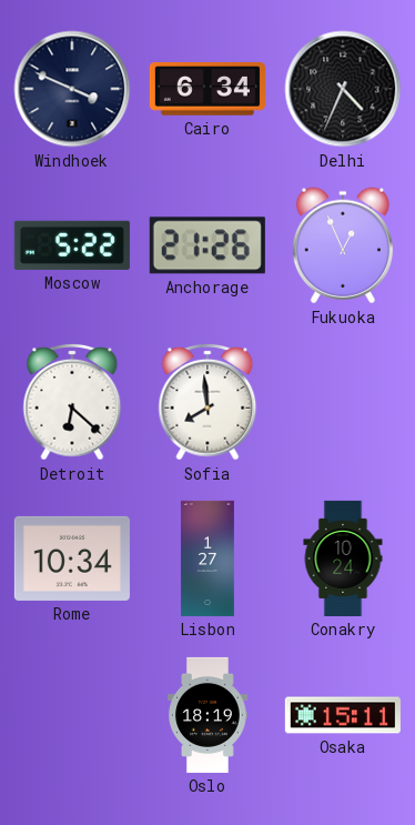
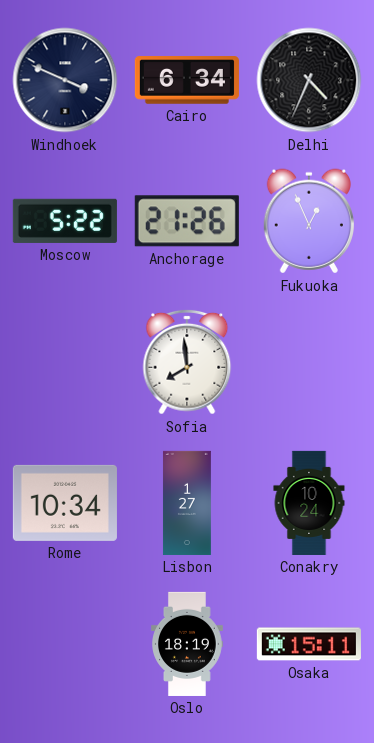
Detroit: 6:22 -> none (72, 402)
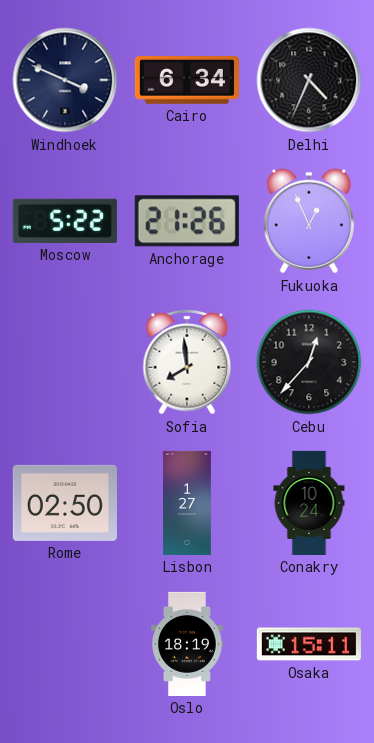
Cebu: none -> 12:37 (309, 362)
Rome: 10:34 -> 02:50 (65, 503)
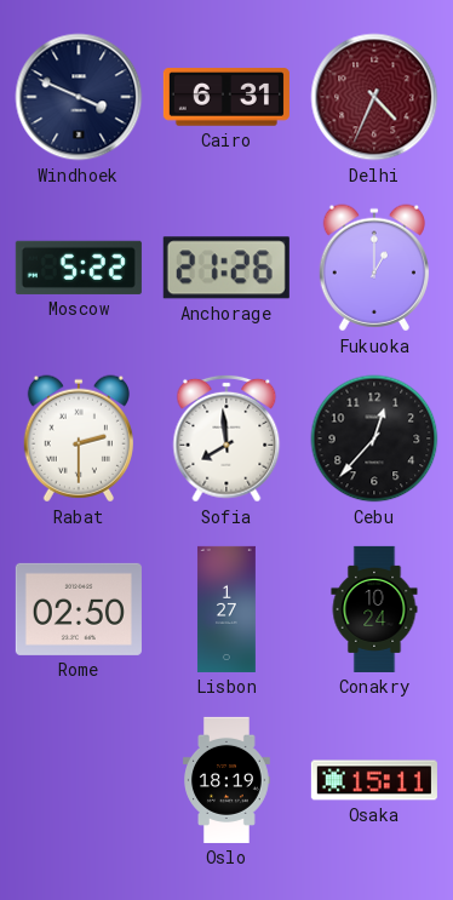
Cairo: 6:34 -> 6:31 (226, 97)
Delhi dial: black -> burgundy (374, 97)
Fukuoka: 12:56 -> 1:00 (374, 268)
Rabat: none -> 2:30 (79, 438)
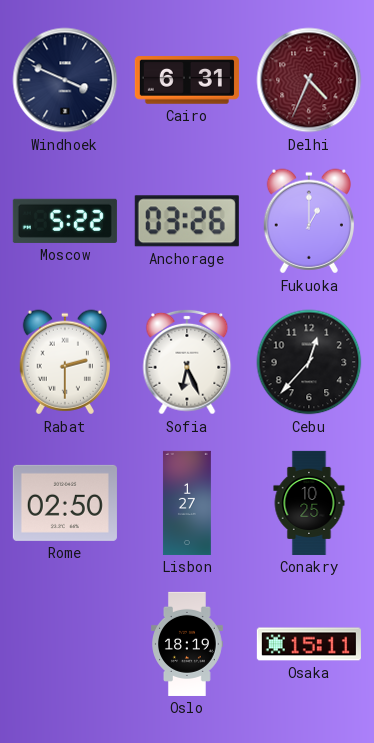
Anchorage: 21:26 -> 03:26 (187, 221)
Sofia: 7:59 -> 6:26 (187, 362)
Conakry: 10:24 -> 10:25 (309, 503)
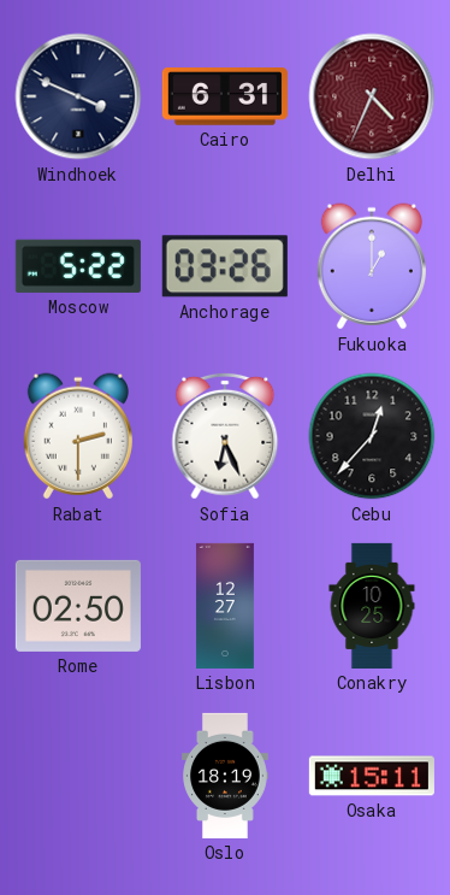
Lisbon: 1:27 -> 12:27 (225, 606)
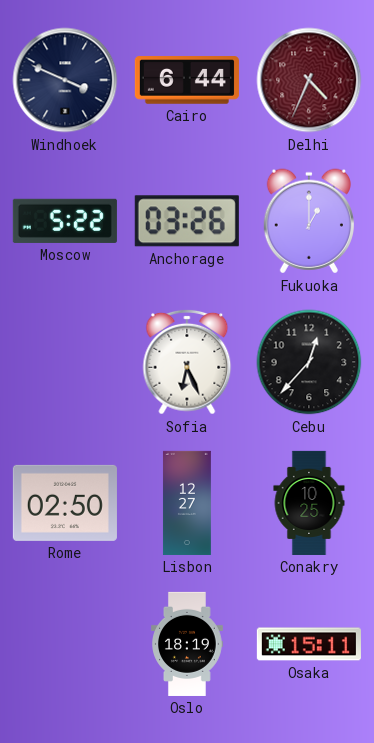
Cairo: 6:31 -> 6:44 (187, 80)
Rabat: 2:30 -> none (78, 436)
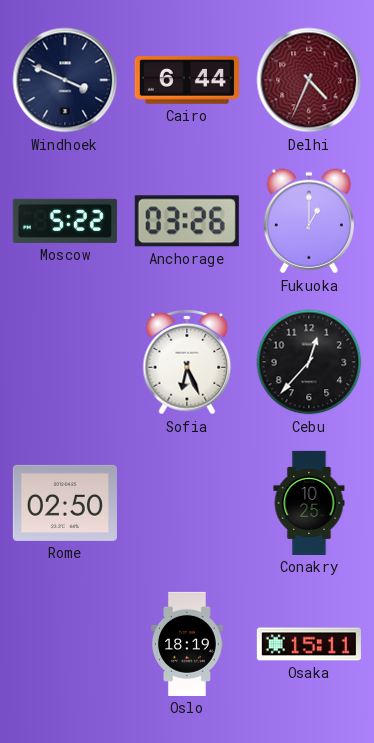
Lisbon: 12:27 -> none (187, 503)
